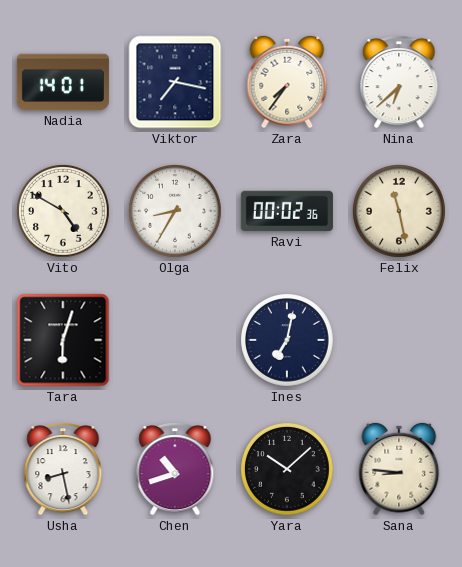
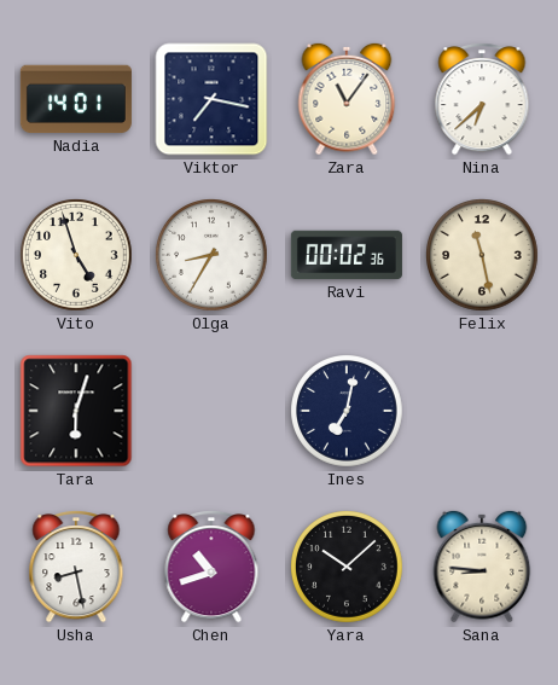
Zara: 7:36 -> 11:06 (347, 99)
Vito: 4:50 -> 4:57 (77, 256)
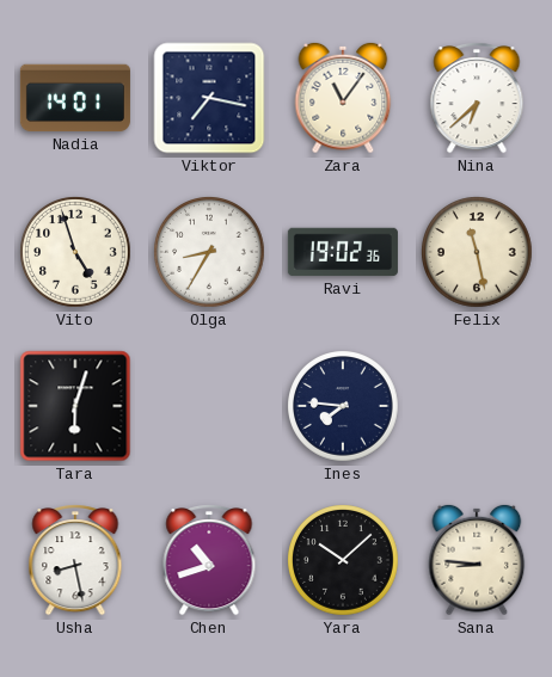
Ravi: 00:02 -> 19:02 (343, 252)
Ines: 7:02 -> 7:46 (344, 407)
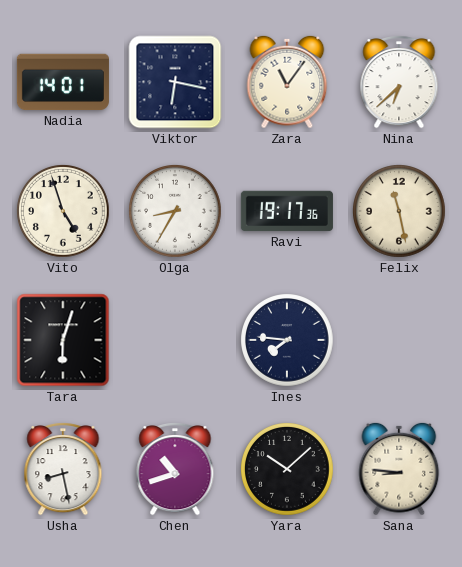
Viktor: 7:17 -> 6:17 (175, 82)
Ravi: 19:02 -> 19:17 (287, 211)
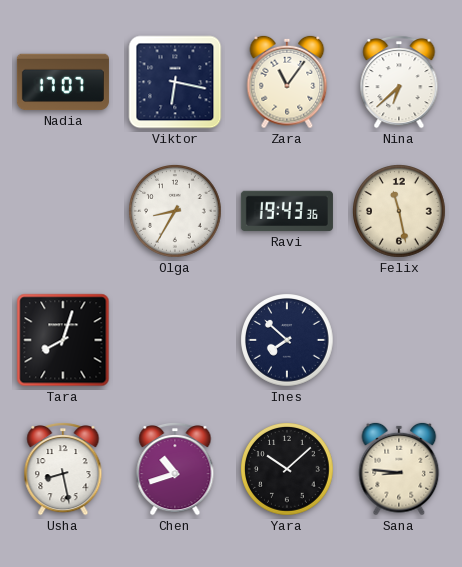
Nadia: 14:01 -> 17:07 (63, 82)
Vito: 4:57 -> none (64, 212)
Ravi: 19:17 -> 19:43 (287, 211)
Tara: 6:03 -> 8:03 (63, 340)
Ines: 7:46 -> 7:52 (288, 341)
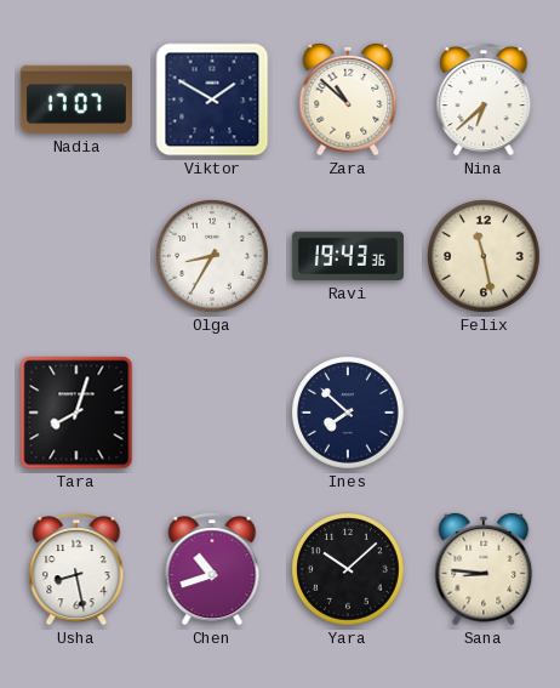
Viktor: 6:17 -> 1:50 (212, 99)
Zara: 11:06 -> 10:52 (348, 99)
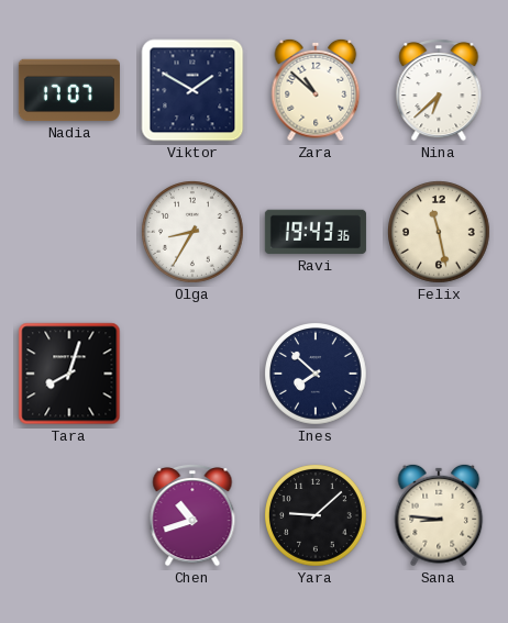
Usha: 8:28 -> none (76, 570)
Yara: 10:08 -> 9:08 (317, 516)
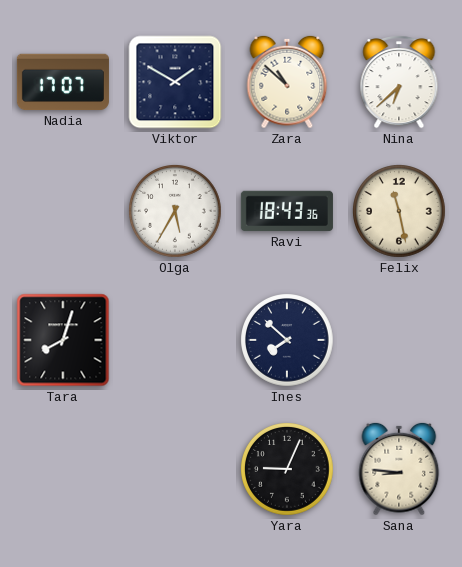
Olga: 8:35 -> 5:35 (176, 212)
Ravi: 19:43 -> 18:43 (287, 211)
Chen: 10:42 -> none (192, 516)
Yara: 9:08 -> 9:04 (288, 470)
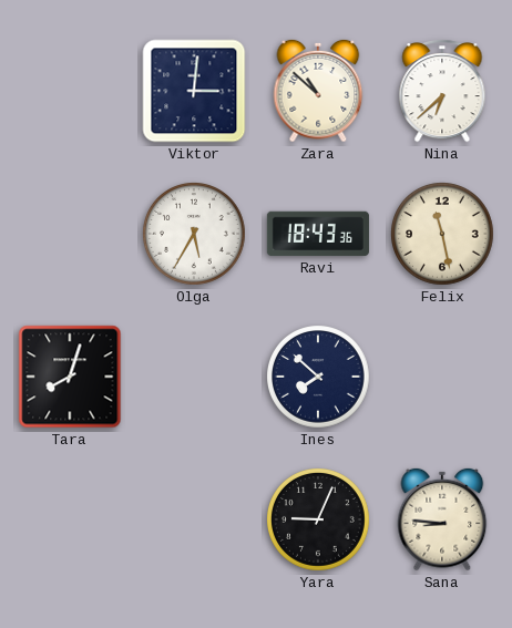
Nadia: 17:07 -> none (63, 82)
Viktor: 1:50 -> 3:01 (194, 91)
